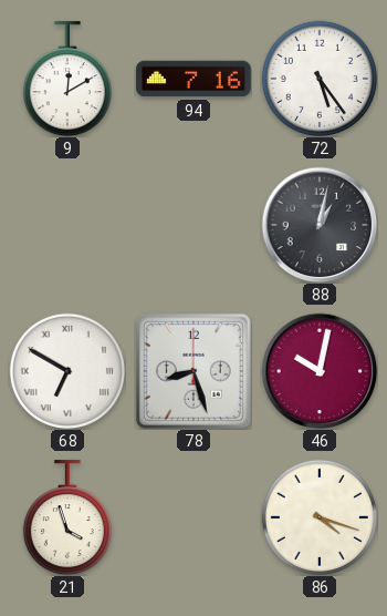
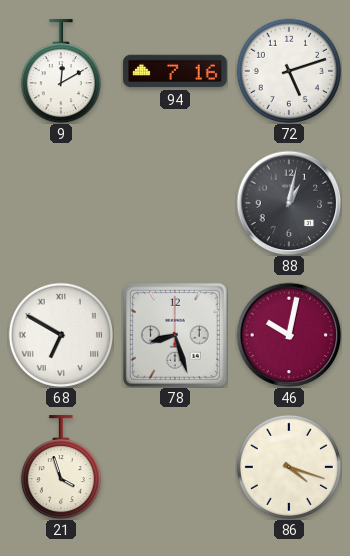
72: 5:24 -> 5:12 (289, 71)
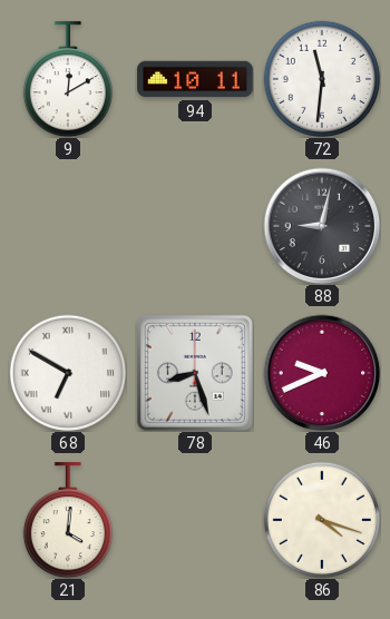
94: 7:16 -> 10:11 (195, 79)
72: 5:12 -> 11:31 (322, 79)
88: 1:02 -> 9:02 (322, 226)
46: 10:02 -> 9:41 (322, 373)
21: 3:57 -> 4:01 (68, 520)
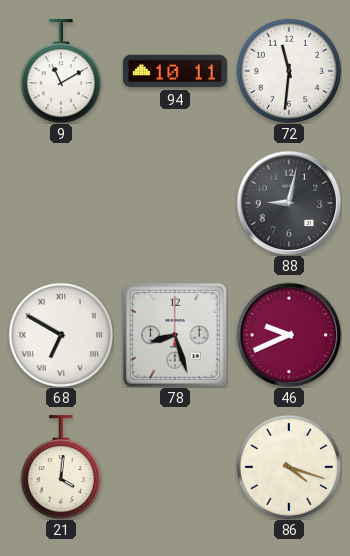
9: 12:10 -> 11:10 (61, 71)
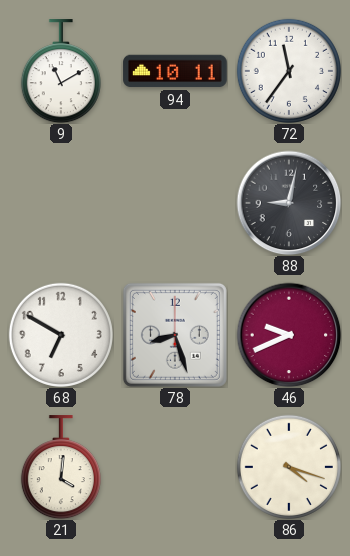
72: 11:31 -> 11:36 (289, 71)
68 numerals: Roman -> Arabic (61, 335)
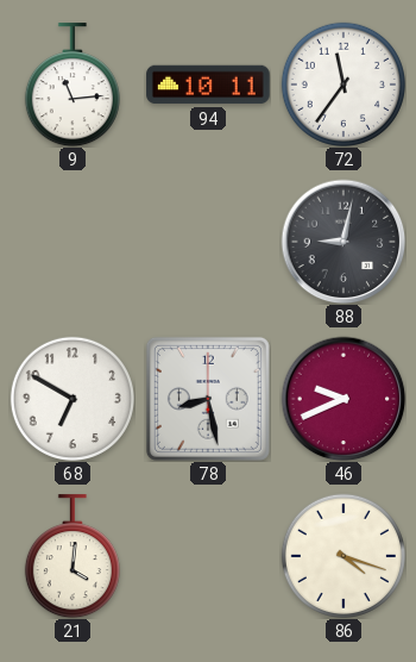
9: 11:10 -> 11:14 (73, 85)
78: 8:27 -> 8:28 (208, 399)
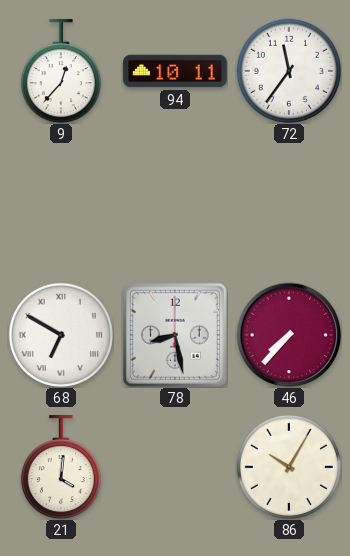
9: 11:14 -> 12:37 (61, 71)
88: 9:02 -> none (343, 242)
68 numerals: Arabic -> Roman (61, 335)
46: 9:41 -> 7:37 (289, 335)
86: 4:18 -> 10:05 (289, 467)
